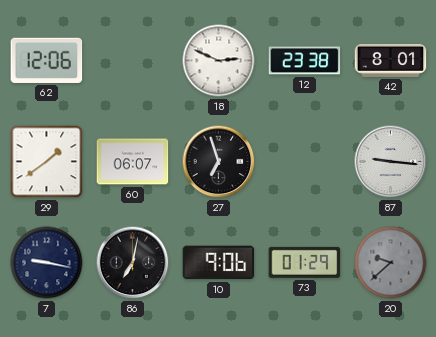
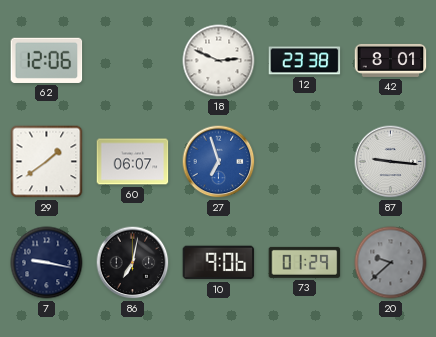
27 dial: black -> blue (219, 162)
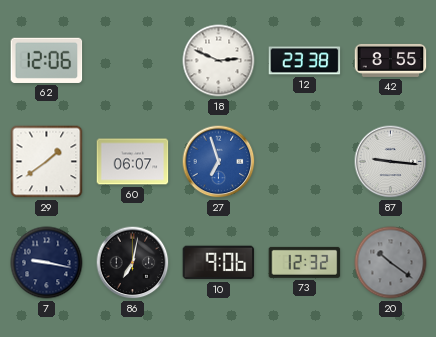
42: 8:01 -> 8:55 (391, 60)
73: 01:29 -> 12:32 (305, 262)
20: 9:38 -> 10:21 (391, 263)
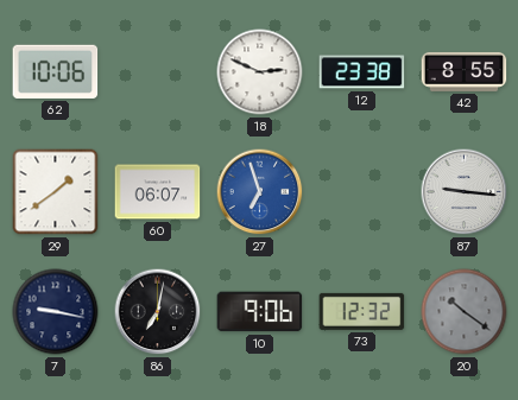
62: 12:06 -> 10:06 (56, 71)
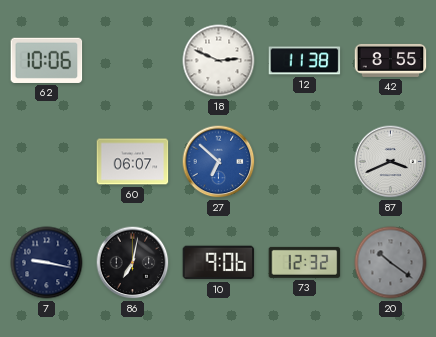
12: 23:38 -> 11:38 (305, 61)
29: 1:39 -> none (56, 192)
27: 6:57 -> 6:52 (219, 162)
87: 9:16 -> 3:41 (391, 162)
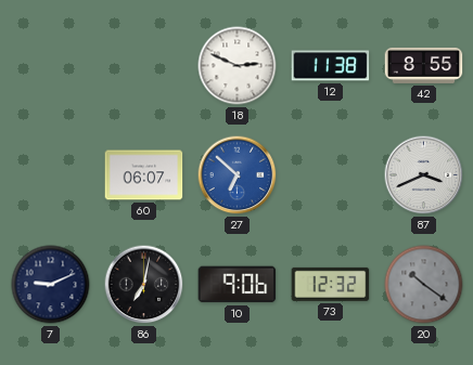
62: 10:06 -> none (47, 60)
7: 9:17 -> 9:11 (51, 285)
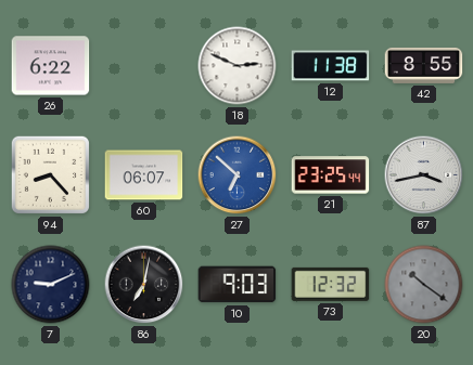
26: none -> 6:22 (51, 66)
94: none -> 8:23 (50, 174)
21: none -> 23:25 (331, 175)
87: 3:41 -> 3:43 (424, 175)
10: 9:06 -> 9:03 (238, 285)
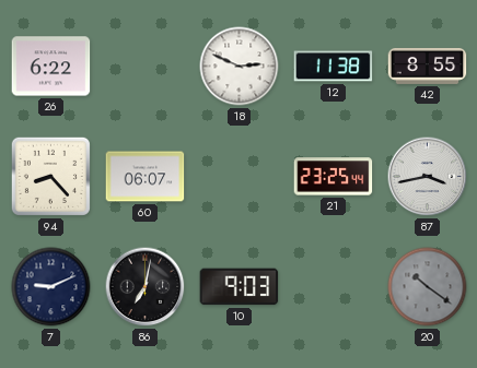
27: 6:52 -> none (238, 175)
73: 12:32 -> none (331, 284)
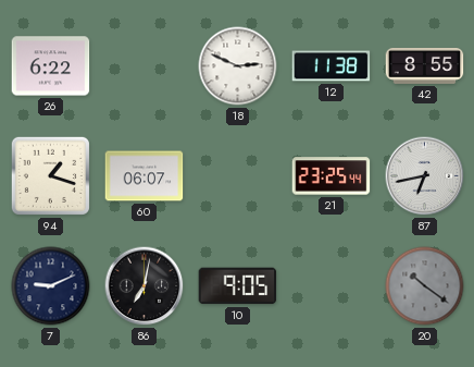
94: 8:23 -> 1:18 (50, 175)
87: 3:43 -> 6:43 (425, 176)
10: 9:03 -> 9:05 (238, 286)
